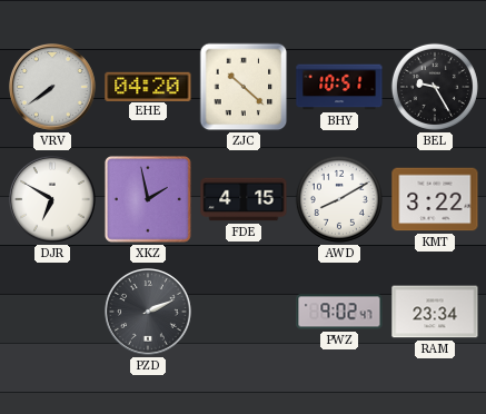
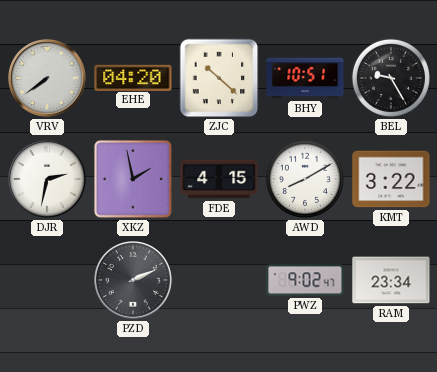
DJR: 6:50 -> 2:32 (48, 180)
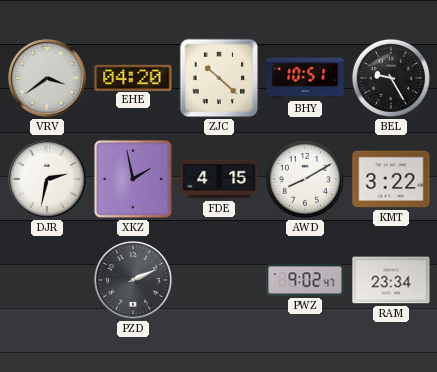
VRV: 7:39 -> 3:39 (48, 79)
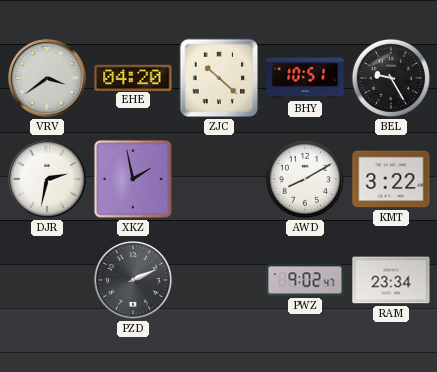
FDE: 4:15 -> none (219, 179)
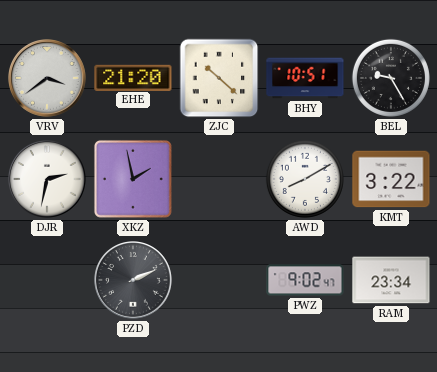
EHE: 04:20 -> 21:20 (133, 77)
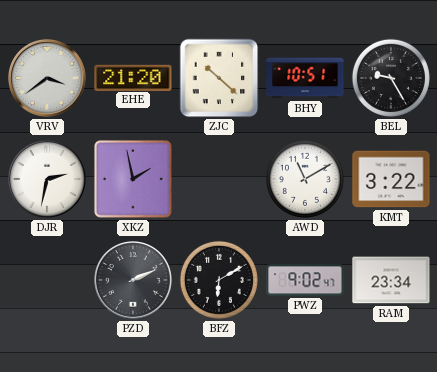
AWD: 8:10 -> 11:10 (305, 179)
BFZ: none -> 6:10 (219, 280)
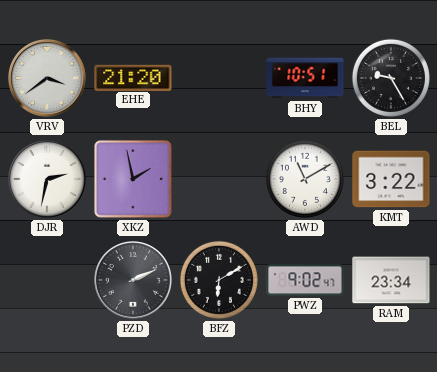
ZJC: 10:22 -> none (219, 78)
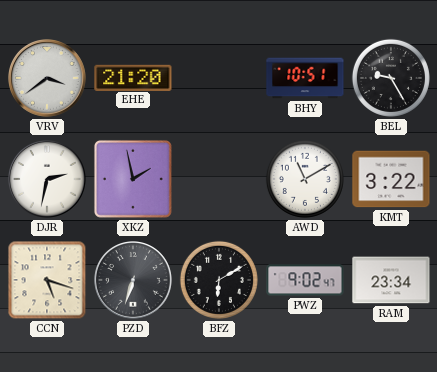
CCN: none -> 5:18 (47, 280)
PZD: 2:11 -> 6:33 (134, 281)
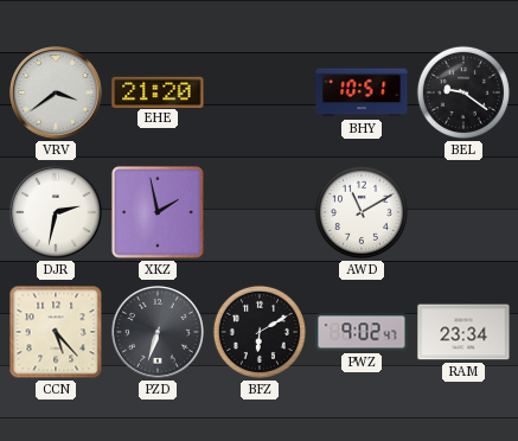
BEL: 9:25 -> 9:21 (463, 92)
KMT: 3:22 -> none (391, 179)
CCN: 5:18 -> 5:23 (56, 332)
